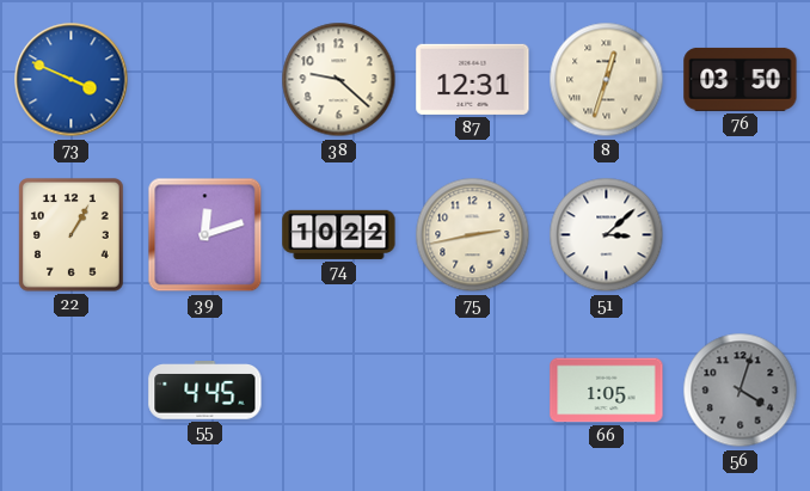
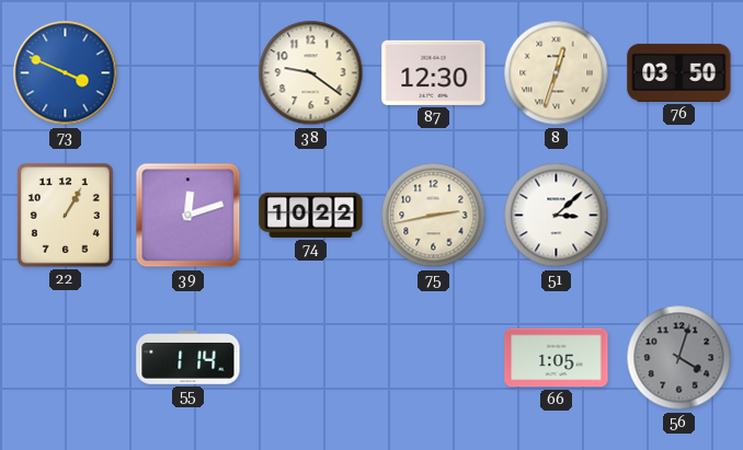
38: 9:22 -> 9:21 (311, 73)
87: 12:31 -> 12:30 (434, 72)
55: 4:45 -> 1:14 (188, 358)
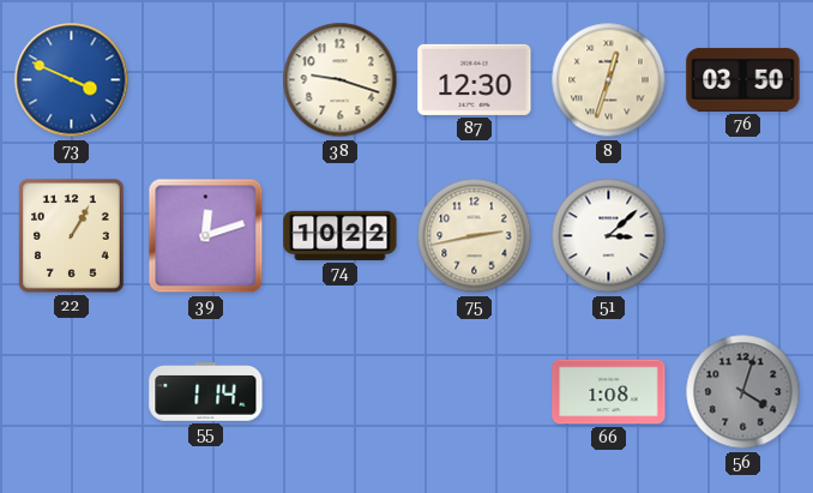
38: 9:21 -> 9:18 (341, 80)
66: 1:05 -> 1:08 (609, 392)
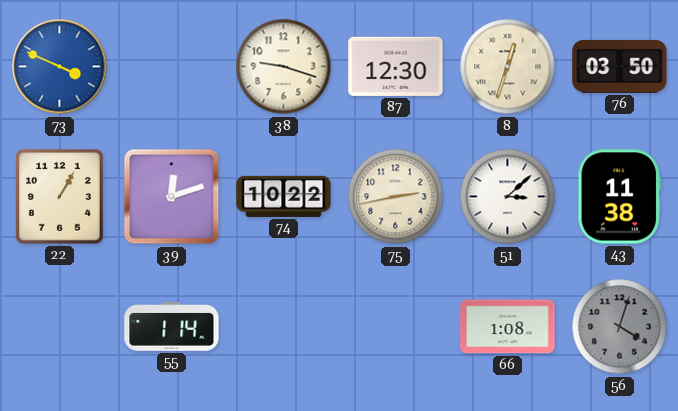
43: none -> 11:38 (619, 197)
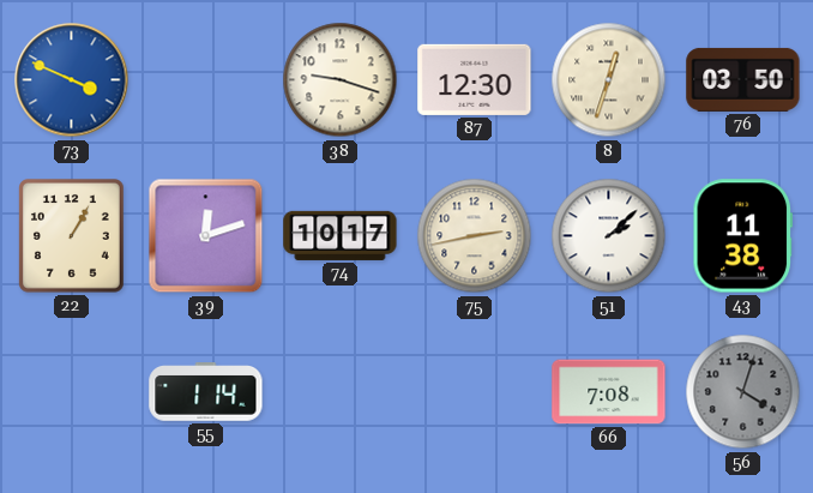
74: 10:22 -> 10:17 (341, 235)
51: 3:08 -> 2:08 (609, 236)
66: 1:08 -> 7:08 (609, 392)
